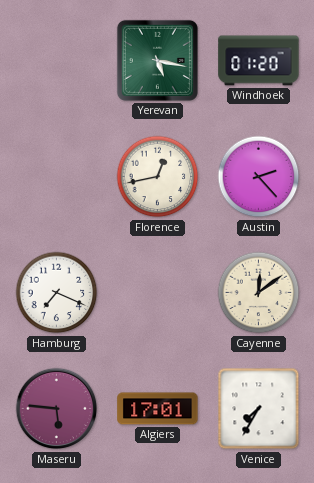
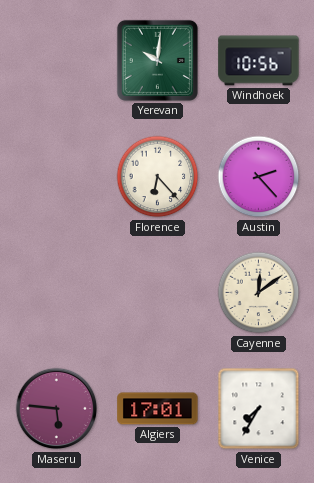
Yerevan: 5:17 -> 10:01 (157, 60)
Windhoek: 01:20 -> 10:56 (259, 61)
Florence: 12:43 -> 6:23 (158, 177)
Hamburg: 7:19 -> none (57, 293)
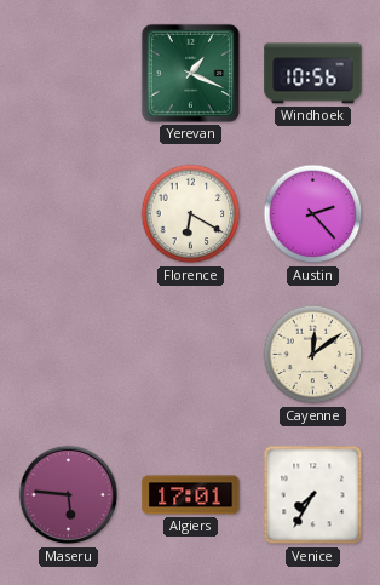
Yerevan: 10:01 -> 1:19 (190, 73)
Florence: 6:23 -> 6:20 (191, 214)
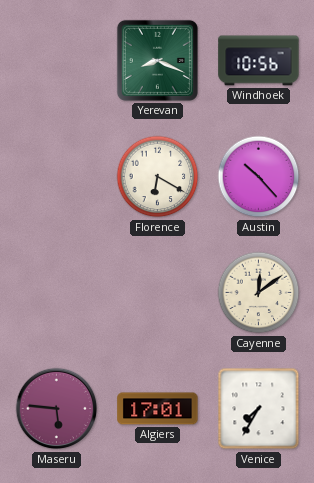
Yerevan: 1:19 -> 8:19 (157, 60)
Austin: 2:23 -> 10:23 (259, 177)
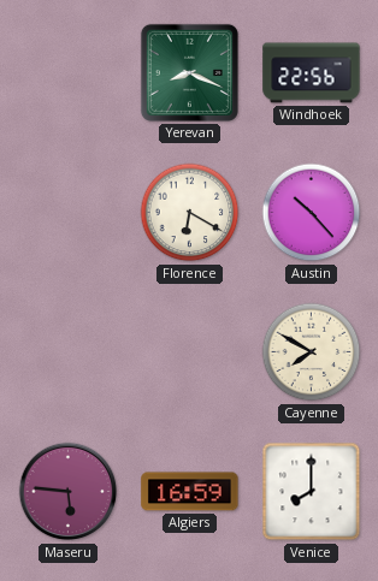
Windhoek: 10:56 -> 22:56 (312, 73)
Cayenne: 12:09 -> 7:50 (312, 352)
Algiers: 17:01 -> 16:59 (190, 492)
Venice: 7:35 -> 8:00 (312, 492)
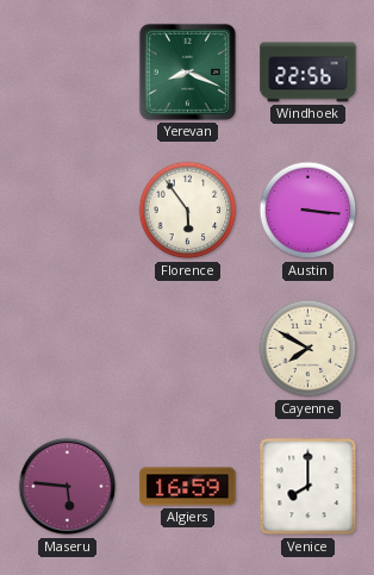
Florence: 6:20 -> 5:54 (188, 211)
Austin: 10:23 -> 3:16 (308, 211)
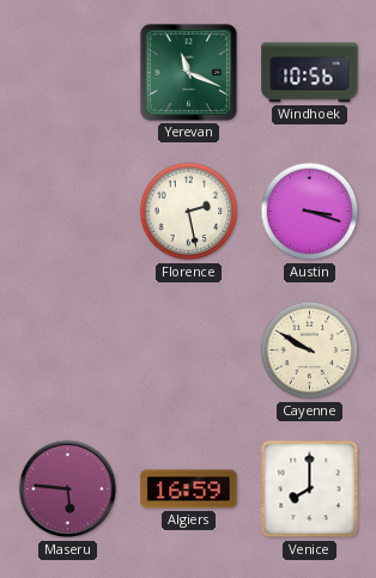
Yerevan: 8:19 -> 11:19 (188, 72)
Windhoek: 22:56 -> 10:56 (310, 73)
Florence: 5:54 -> 2:28 (189, 212)
Austin: 3:16 -> 3:18 (310, 212)
Cayenne: 7:50 -> 9:50 (310, 351)
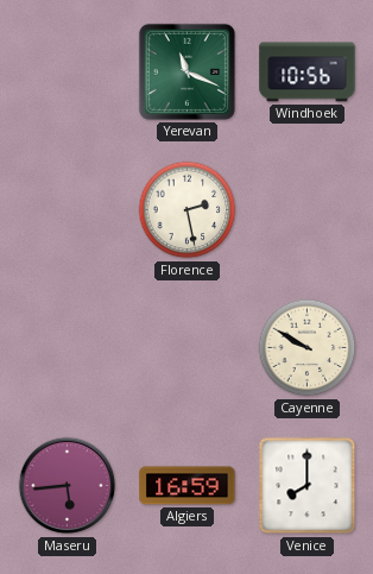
Austin: 3:18 -> none (310, 212)
Maseru: 5:46 -> 5:44 (68, 486)
